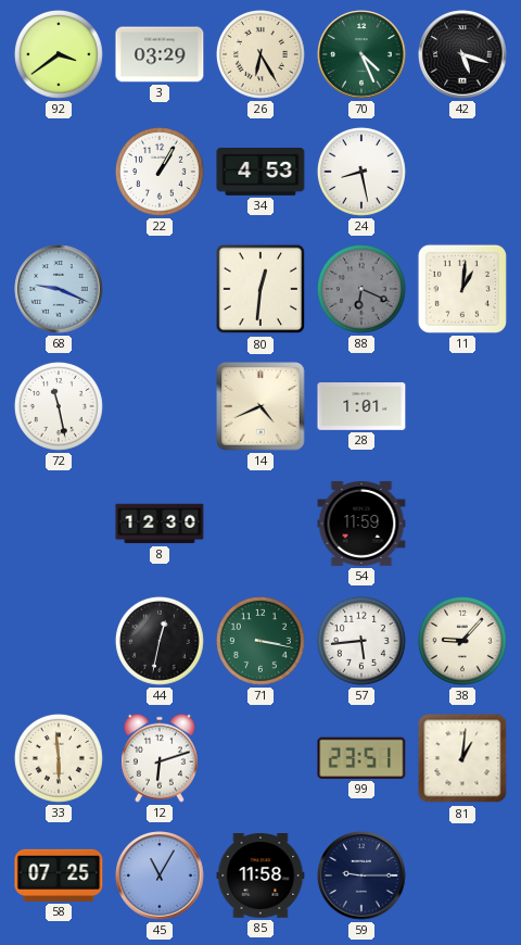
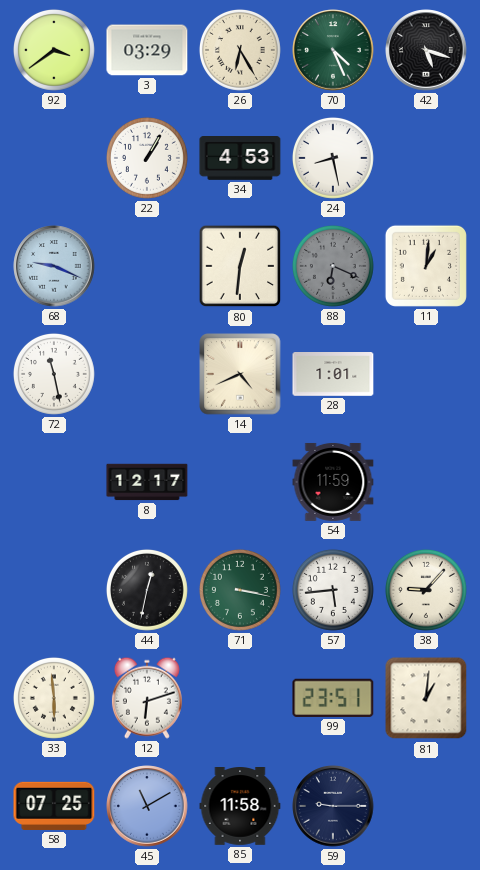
8: 12:30 -> 12:17 (147, 482)
45: 11:05 -> 11:10 (147, 806)
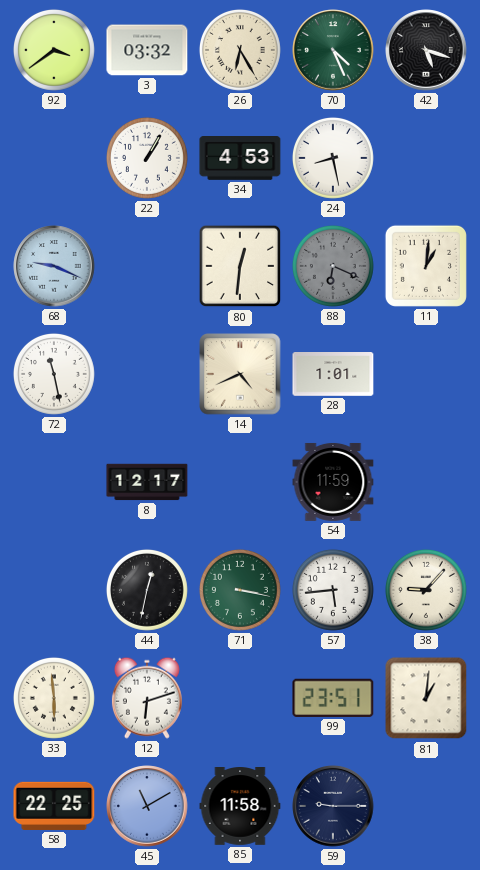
3: 03:29 -> 03:32 (147, 50)
58: 07:25 -> 22:25 (54, 806)
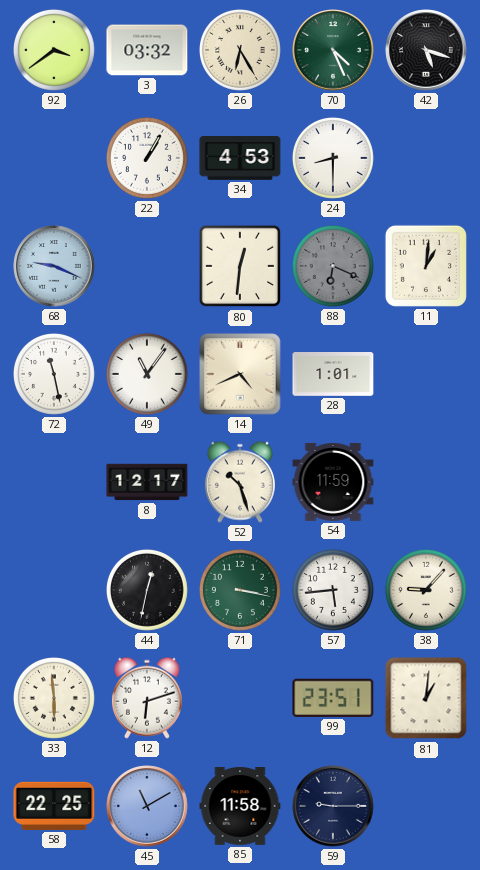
24: 8:28 -> 8:30 (333, 158)
49: none -> 11:06 (147, 374)
52: none -> 10:27 (240, 482)
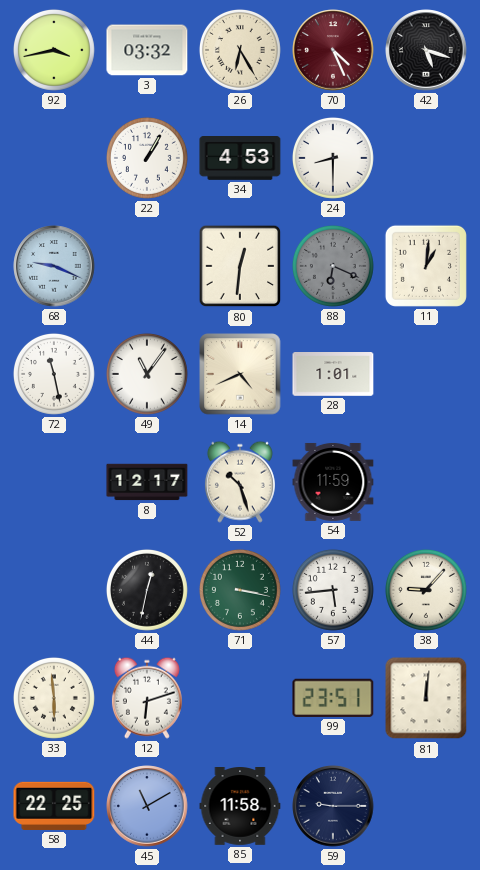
92: 3:39 -> 3:43 (54, 50)
70 dial: green -> burgundy (333, 50)
81: 1:01 -> 12:01 (426, 698)
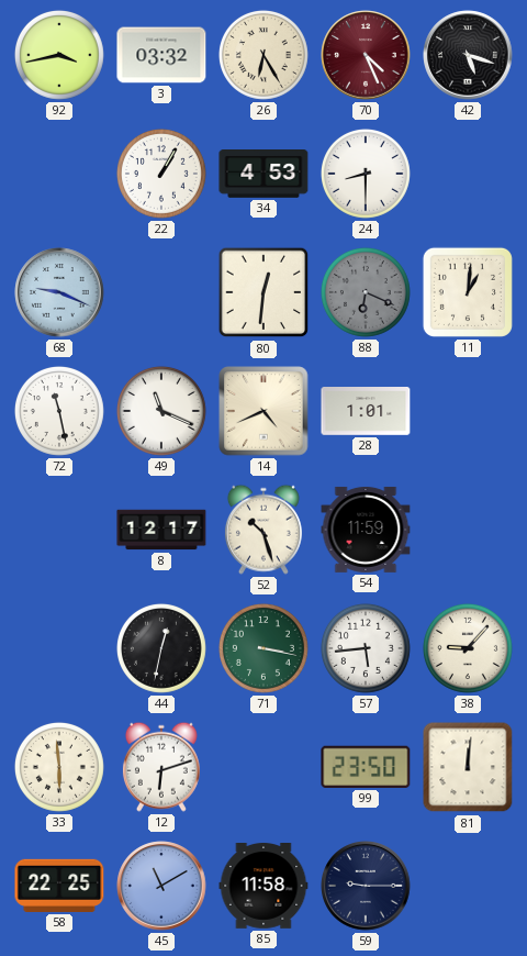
49: 11:06 -> 11:19 (161, 411)
99: 23:51 -> 23:50 (366, 767)
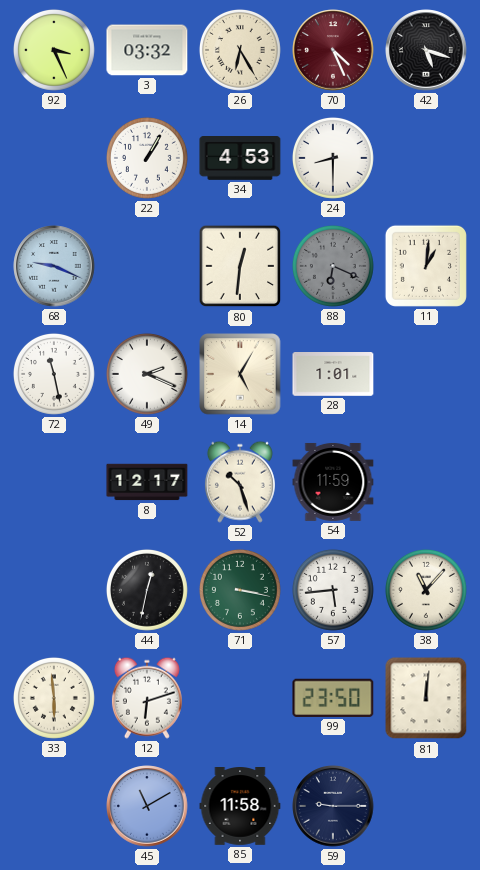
92: 3:43 -> 3:26 (54, 50)
49: 11:19 -> 2:19 (147, 374)
14: 4:41 -> 5:05 (240, 374)
38: 9:07 -> 11:07 (426, 590)
58: 22:25 -> none (59, 886)
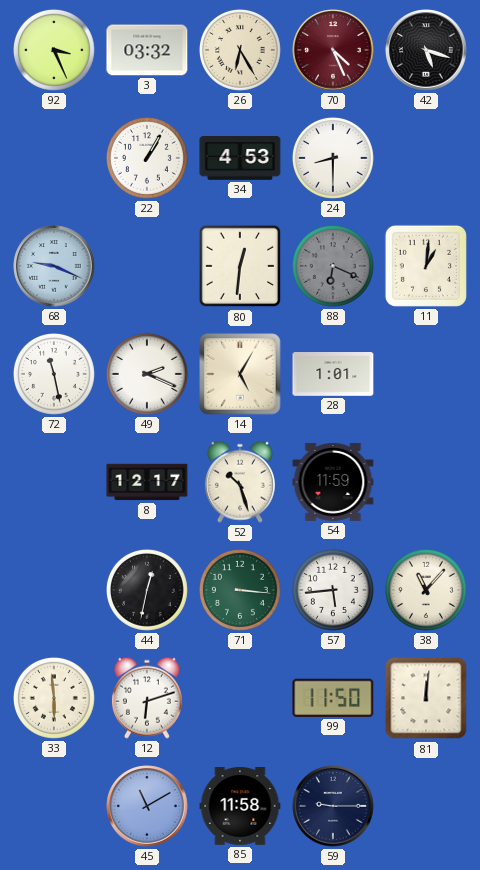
71: 3:17 -> 3:16 (240, 590)
99: 23:50 -> 11:50 (333, 698)
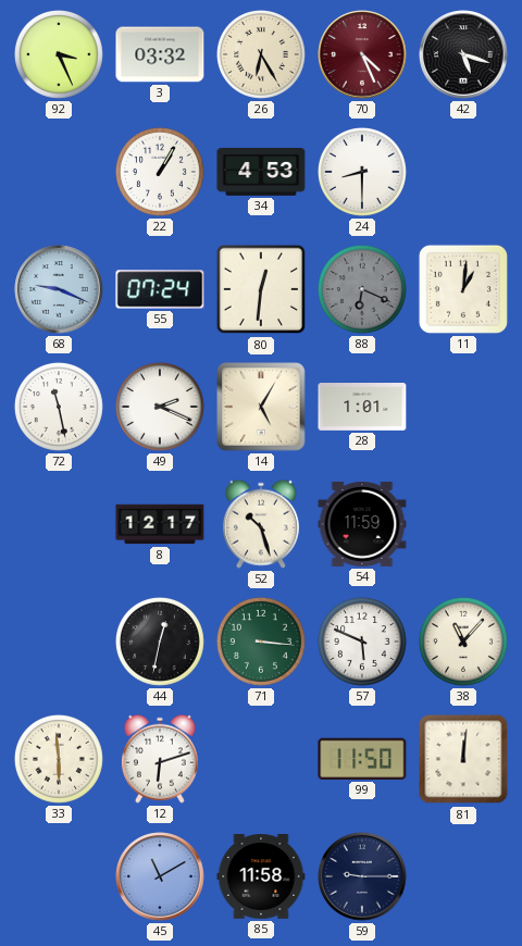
55: none -> 07:24 (160, 289)
57: 5:44 -> 5:49 (362, 642)
